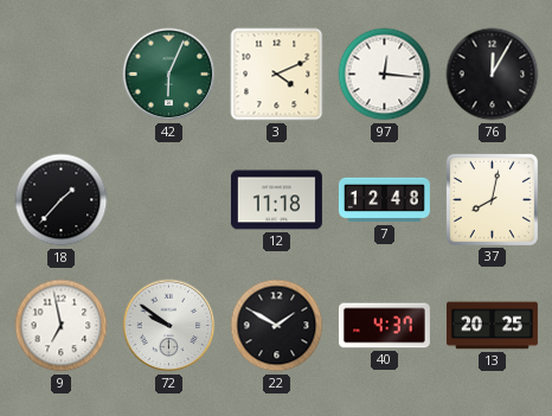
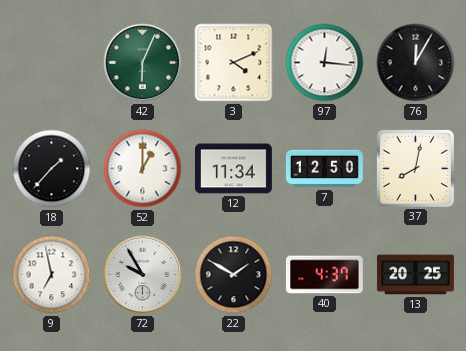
52: none -> 1:00 (143, 169)
12: 11:18 -> 11:34 (233, 169)
7: 12:48 -> 12:50 (324, 169)
72: 9:51 -> 9:55 (143, 275)
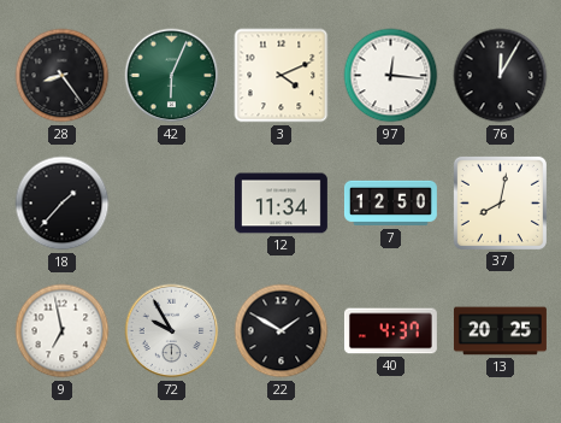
28: none -> 8:24 (63, 76)
52: 1:00 -> none (143, 169)
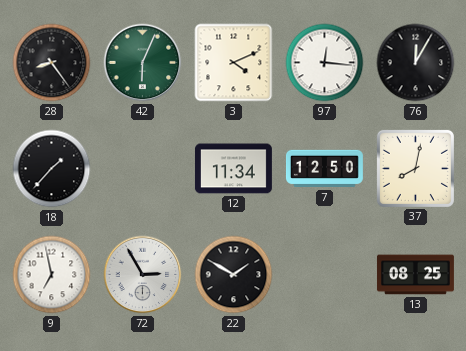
72: 9:55 -> 2:55 (143, 275)
40: 4:37 -> none (390, 331)
13: 20:25 -> 08:25 (415, 275)
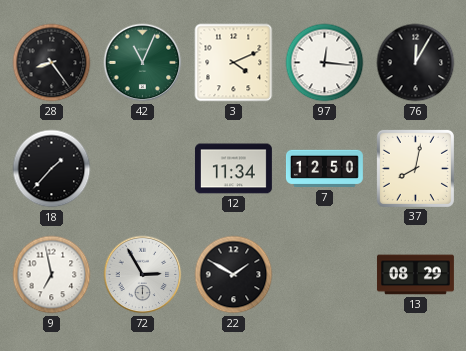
42: 6:04 -> 11:04 (143, 63)
13: 08:25 -> 08:29 (415, 275)
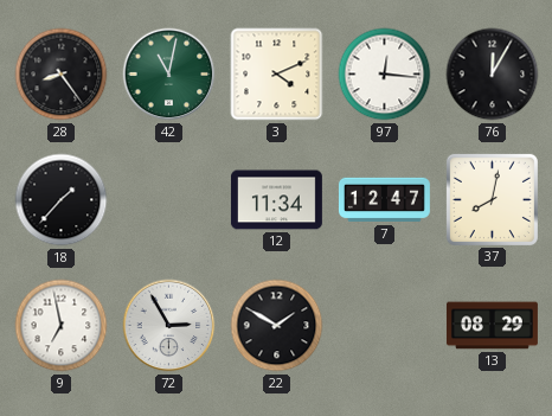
42: 11:04 -> 11:02 (169, 75)
7: 12:50 -> 12:47 (384, 200)
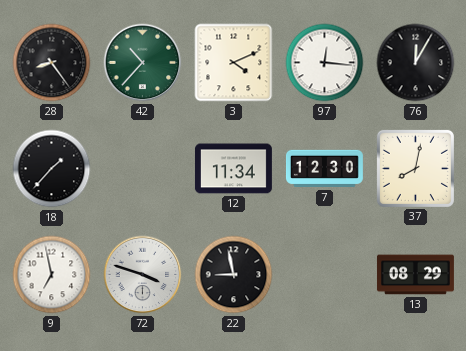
42: 11:02 -> 10:37 (143, 63)
7: 12:47 -> 12:30 (324, 169)
72: 2:55 -> 3:48 (143, 275)
22: 1:50 -> 8:58 (234, 275)
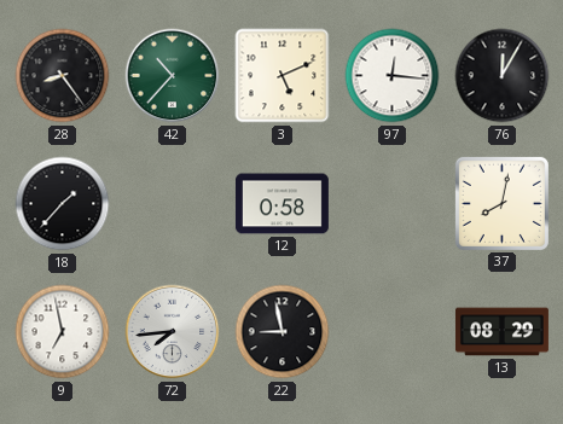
3: 4:11 -> 5:11 (283, 76)
12: 11:34 -> 0:58 (281, 204)
7: 12:30 -> none (324, 169)
72: 3:48 -> 7:44 (173, 332)
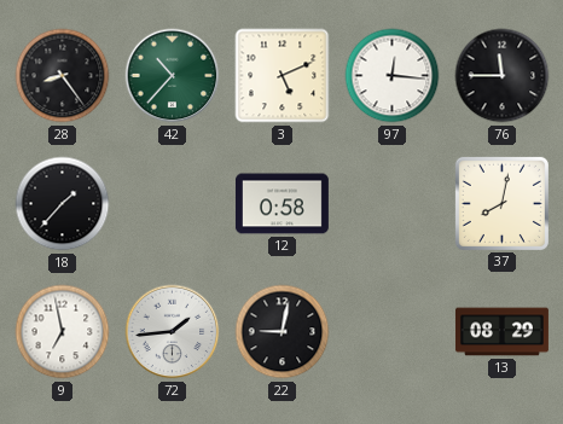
76: 12:05 -> 11:45 (503, 76)
72: 7:44 -> 1:44 (173, 332)
22: 8:58 -> 9:02 (283, 332)
